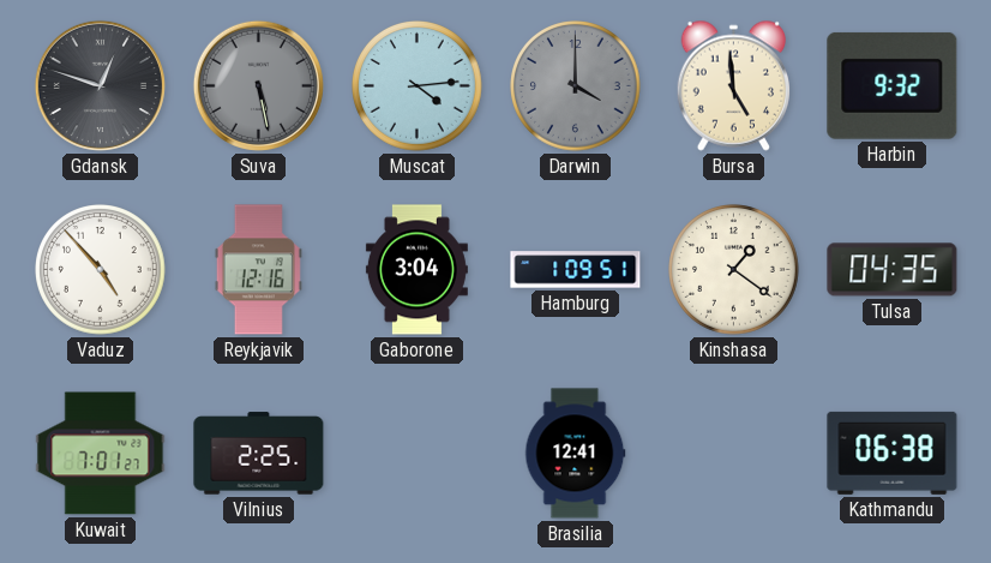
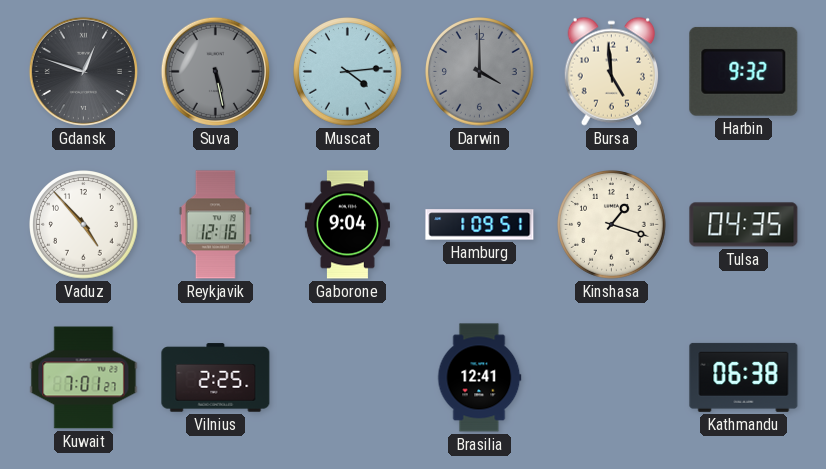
Gaborone: 3:04 -> 9:04 (347, 225)
Kinshasa: 1:21 -> 1:18 (612, 225)
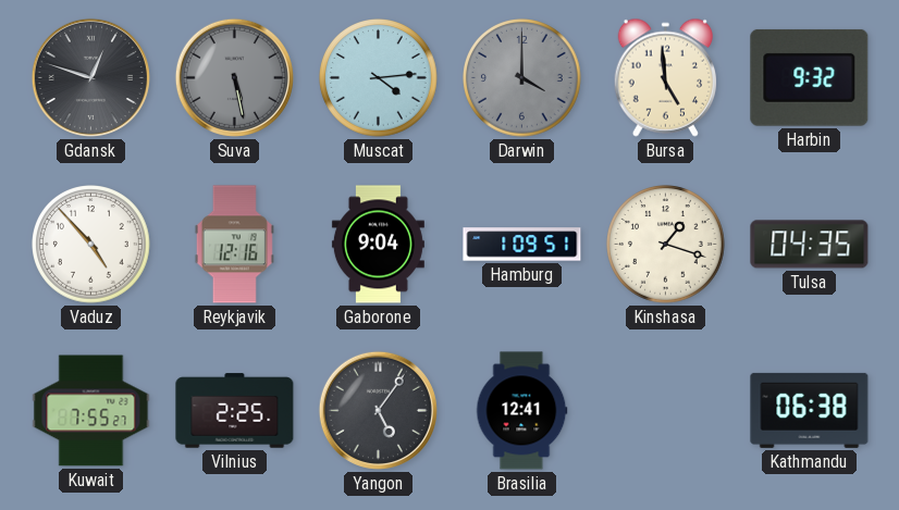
Kuwait: 7:01 -> 7:55 (91, 411)
Yangon: none -> 5:06 (378, 410)
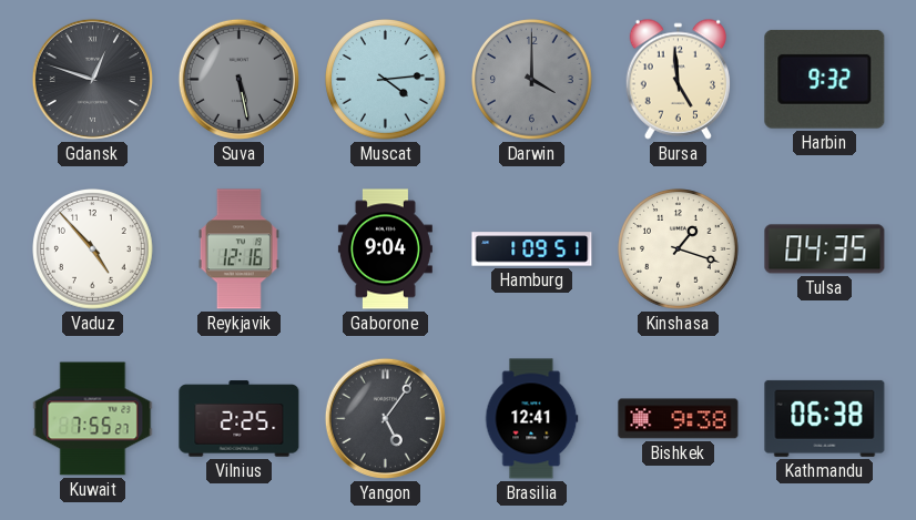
Bishkek: none -> 9:38 (679, 419)
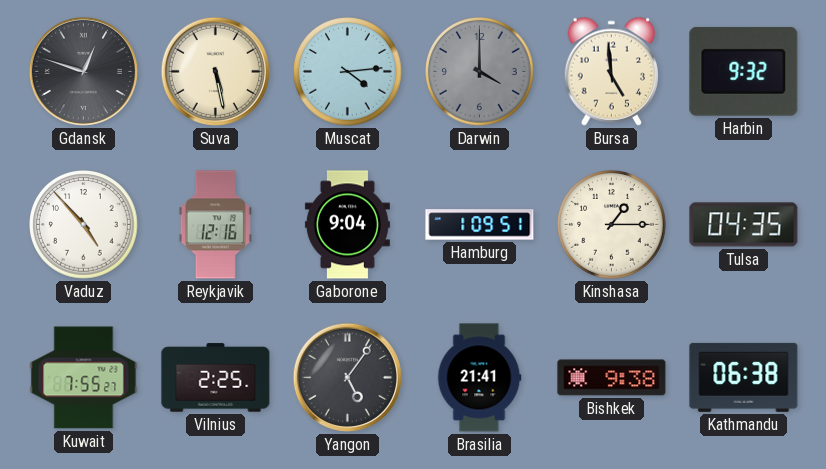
Suva dial: grey -> cream (215, 71)
Kinshasa: 1:18 -> 1:15 (612, 225)
Brasilia: 12:41 -> 21:41 (480, 378)
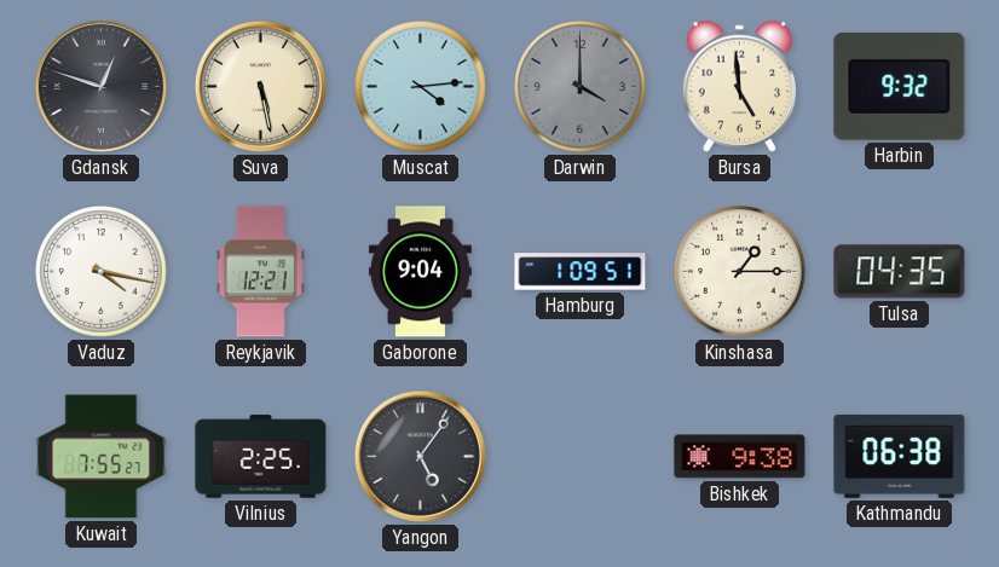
Vaduz: 4:53 -> 4:17 (102, 272)
Reykjavik: 12:16 -> 12:21 (260, 272)
Brasilia: 21:41 -> none (480, 378)
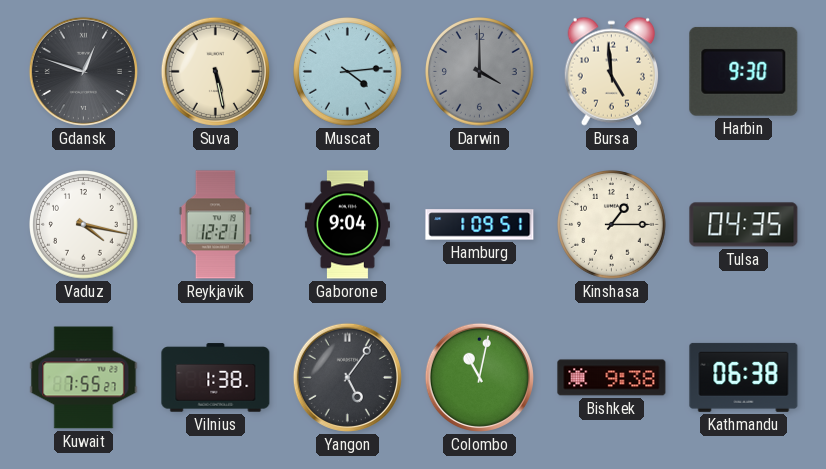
Harbin: 9:32 -> 9:30 (744, 71)
Vilnius: 2:25 -> 1:38 (216, 378)
Colombo: none -> 11:02 (479, 377)
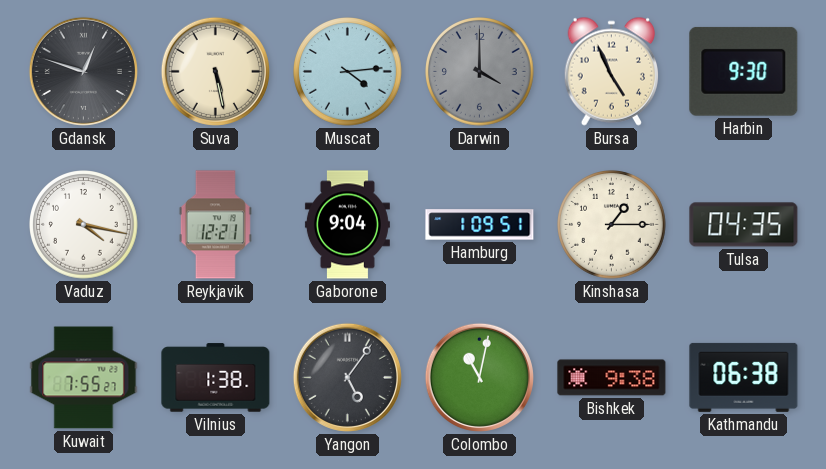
Bursa: 4:59 -> 4:56 (611, 71)
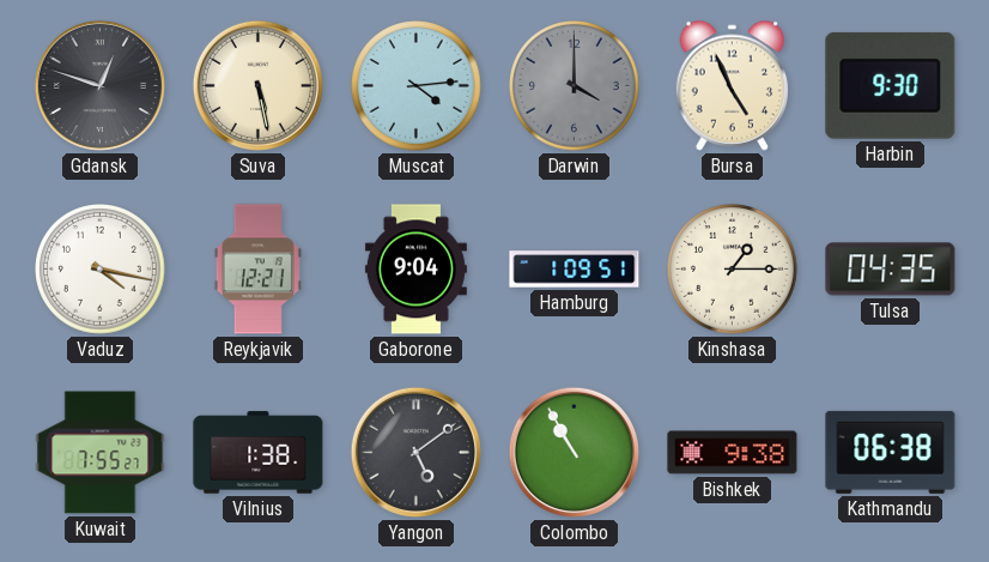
Yangon: 5:06 -> 5:09 (415, 452)
Colombo: 11:02 -> 10:55 (574, 452)
